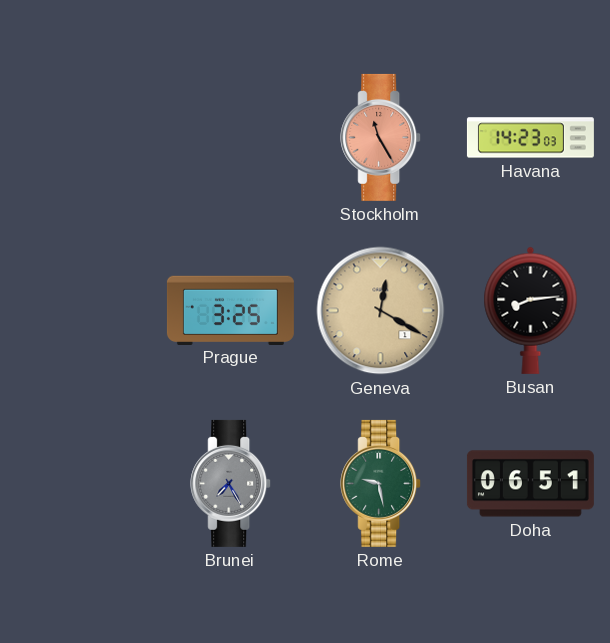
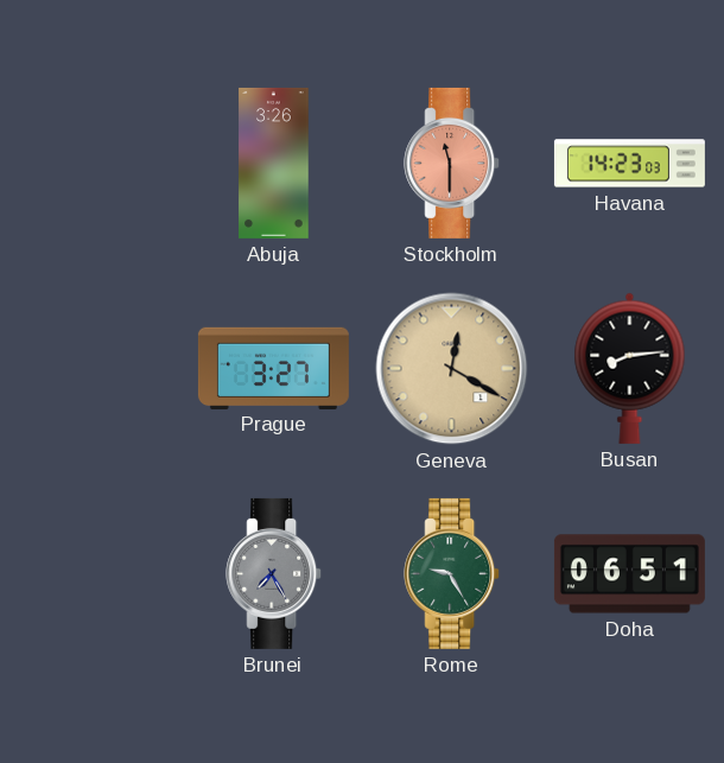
Abuja: none -> 3:26 (274, 163)
Stockholm: 11:25 -> 11:30 (452, 163)
Prague: 3:25 -> 3:27 (273, 368)
Rome: 9:28 -> 9:25 (452, 573)
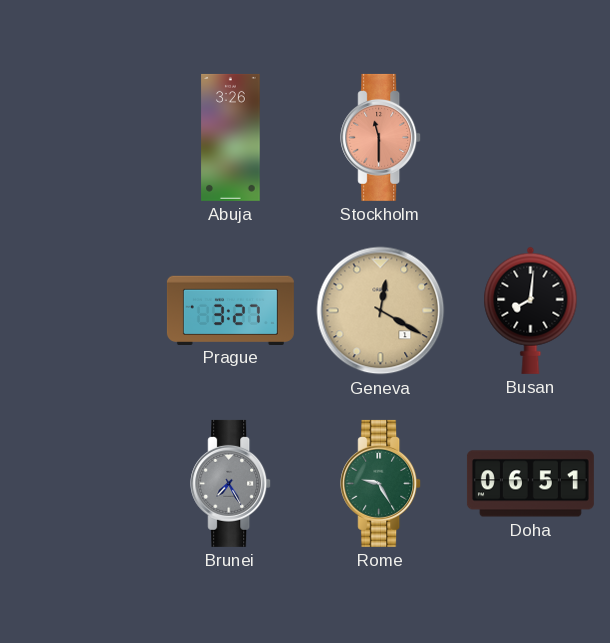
Havana: 14:23 -> none (629, 164)
Busan: 8:14 -> 8:01 (531, 310)
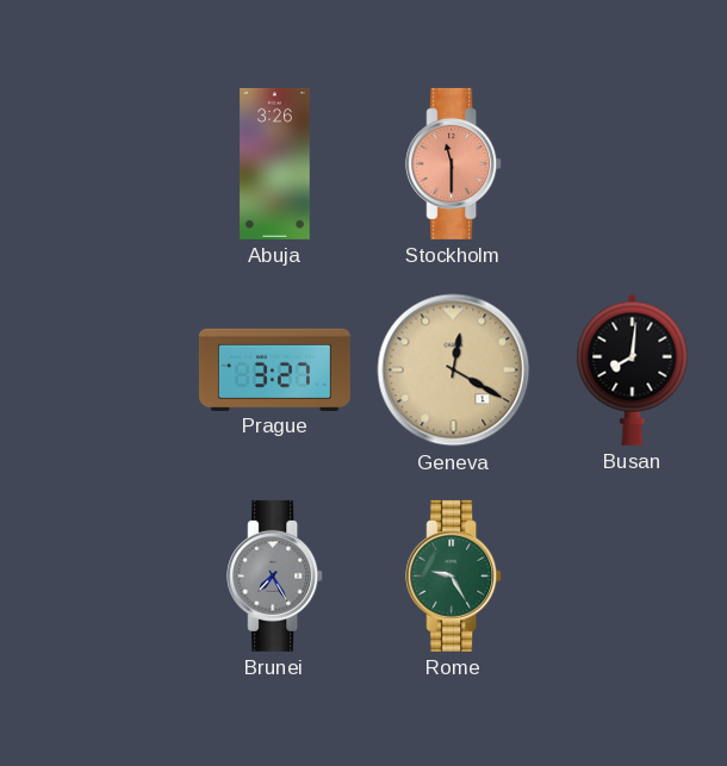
Doha: 06:51 -> none (530, 484)
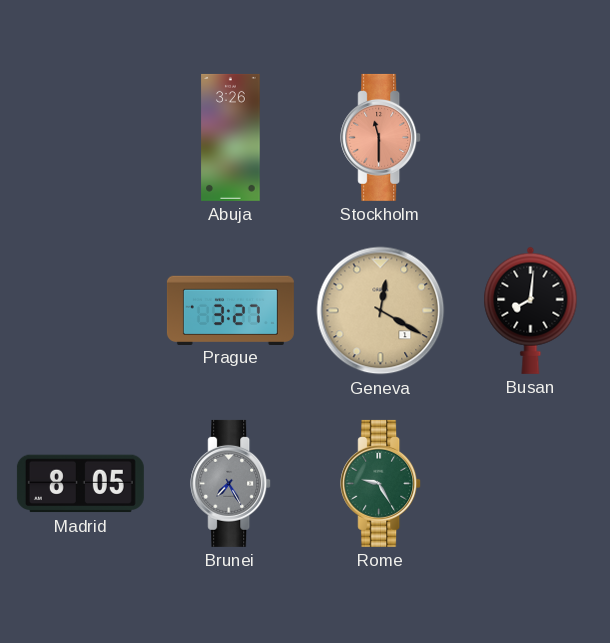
Madrid: none -> 8:05 (80, 484)
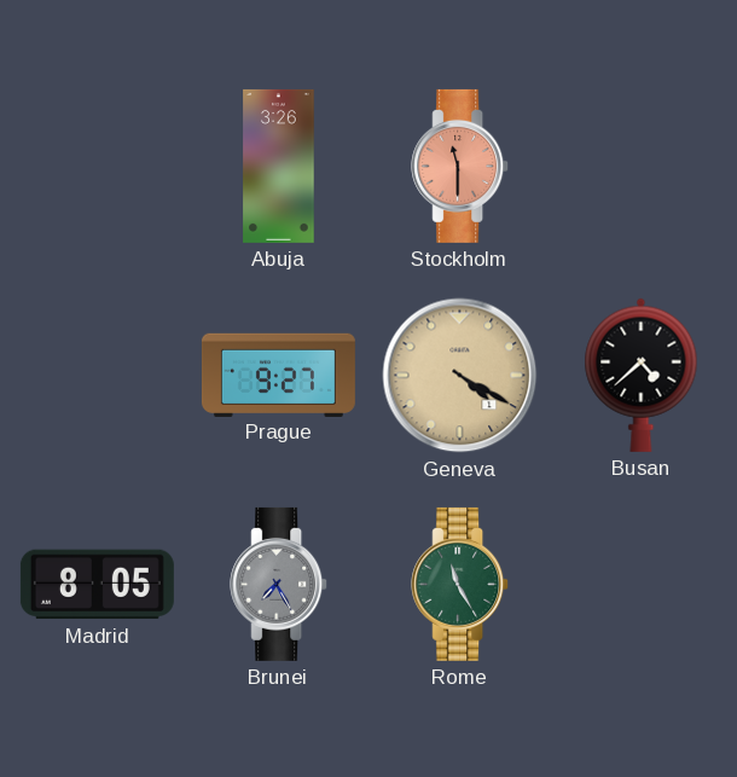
Prague: 3:27 -> 9:27 (278, 375)
Geneva: 12:20 -> 4:20 (460, 376)
Busan: 8:01 -> 4:38 (642, 375)
Rome: 9:25 -> 11:25 (460, 584)
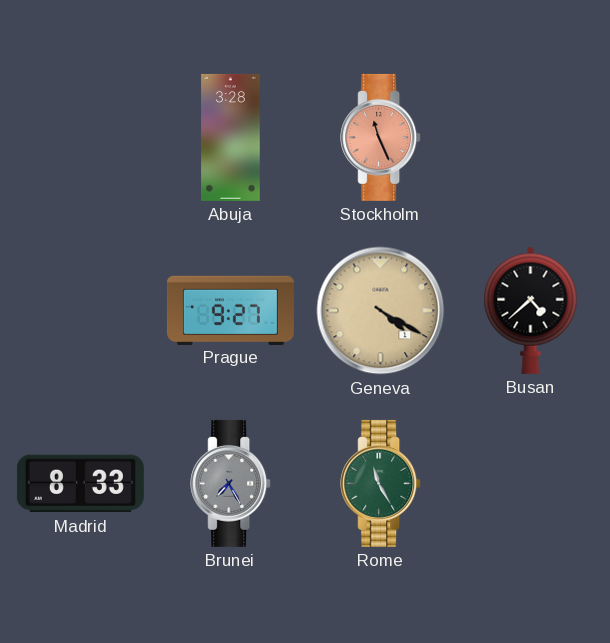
Abuja: 3:26 -> 3:28 (231, 137)
Stockholm: 11:30 -> 11:26 (381, 137)
Madrid: 8:05 -> 8:33 (80, 484)
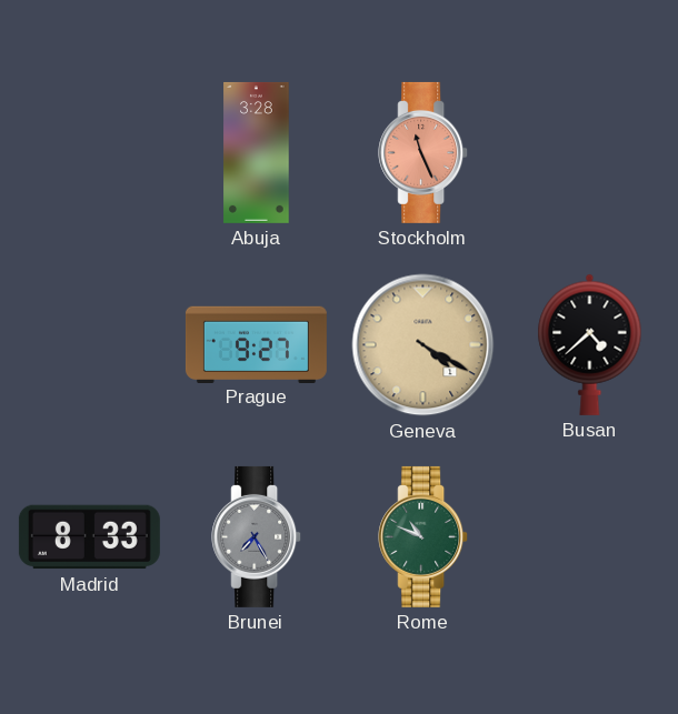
Rome: 11:25 -> 10:49 (423, 536)
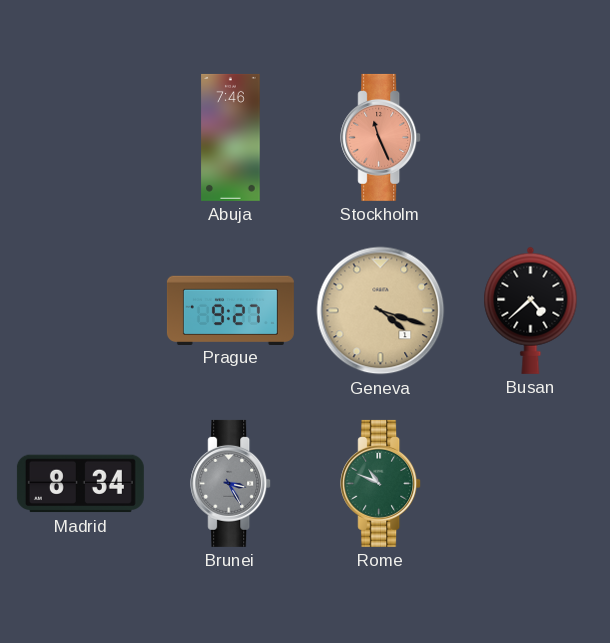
Abuja: 3:28 -> 7:46 (231, 137)
Geneva: 4:20 -> 4:18 (381, 311)
Madrid: 8:33 -> 8:34 (80, 484)
Brunei: 7:25 -> 3:25 (231, 483)
